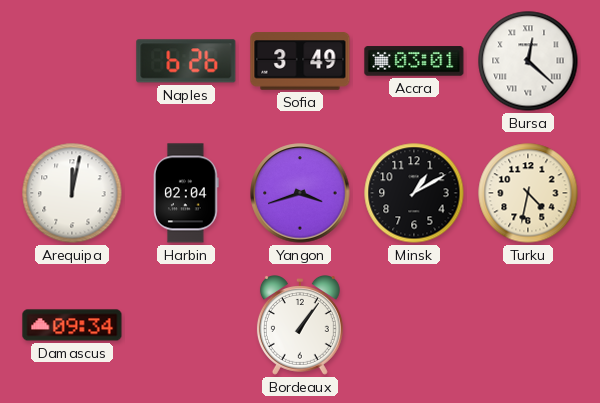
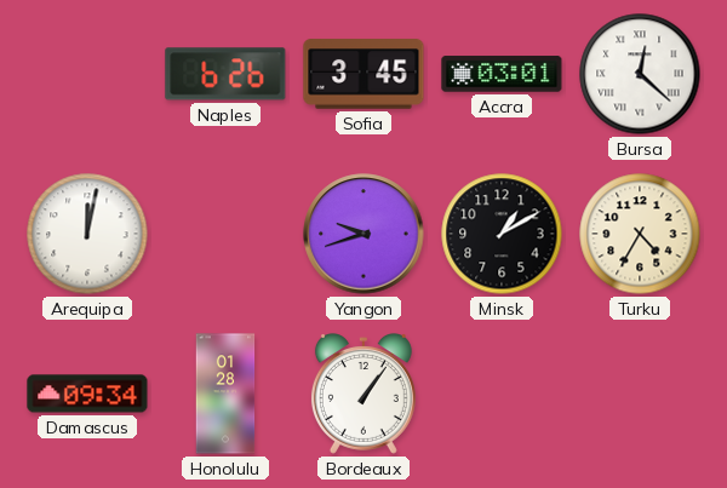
Sofia: 3:49 -> 3:45 (363, 74)
Harbin: 02:04 -> none (186, 193)
Yangon: 3:42 -> 9:42 (363, 234)
Turku: 4:32 -> 4:35 (640, 234)
Honolulu: none -> 01:28 (225, 394)
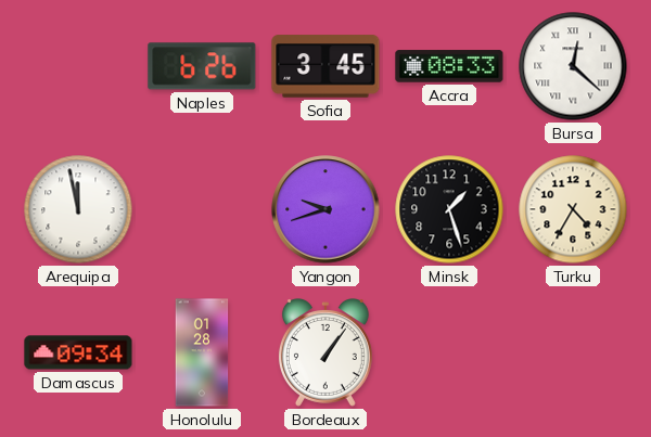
Accra: 03:01 -> 08:33 (449, 66)
Arequipa: 12:02 -> 11:58 (78, 209)
Minsk: 1:10 -> 1:27 (449, 209)
